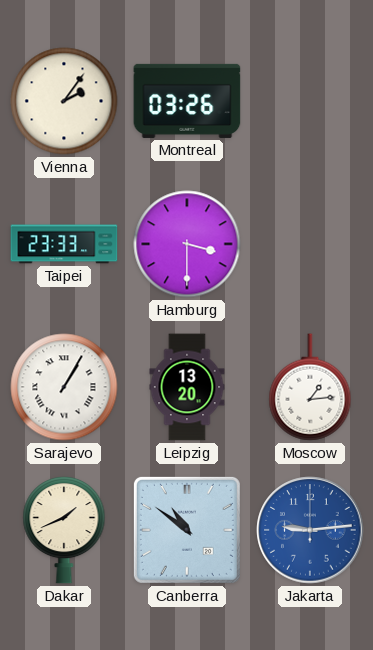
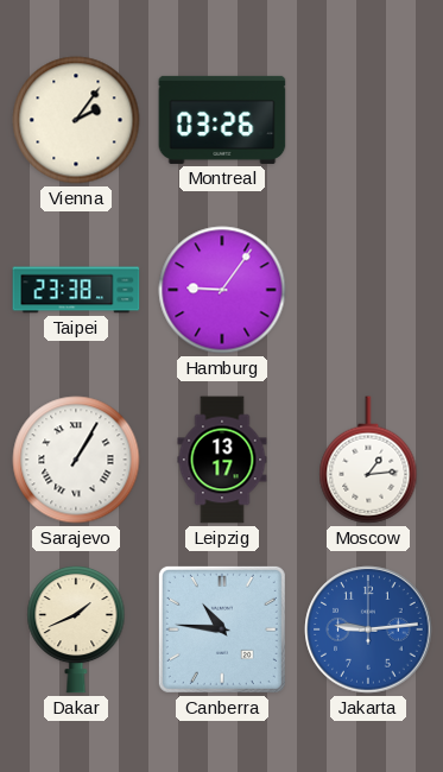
Taipei: 23:33 -> 23:38 (76, 290)
Hamburg: 3:30 -> 9:06 (222, 290)
Leipzig: 13:20 -> 13:17 (222, 460)
Canberra: 10:51 -> 10:46 (222, 629)
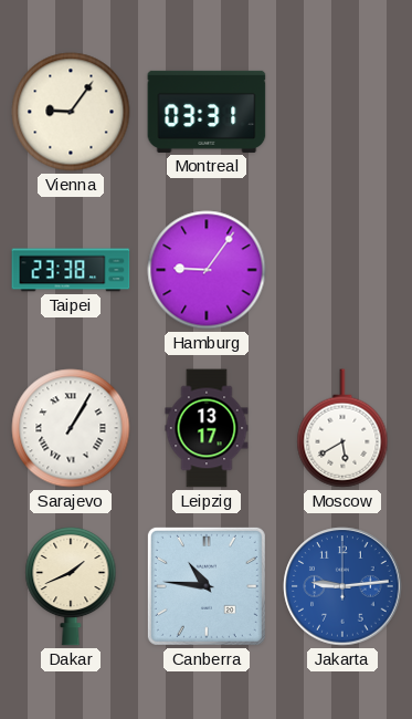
Vienna: 2:06 -> 9:06 (71, 112)
Montreal: 03:26 -> 03:31 (207, 112)
Moscow: 1:14 -> 5:40 (342, 428)
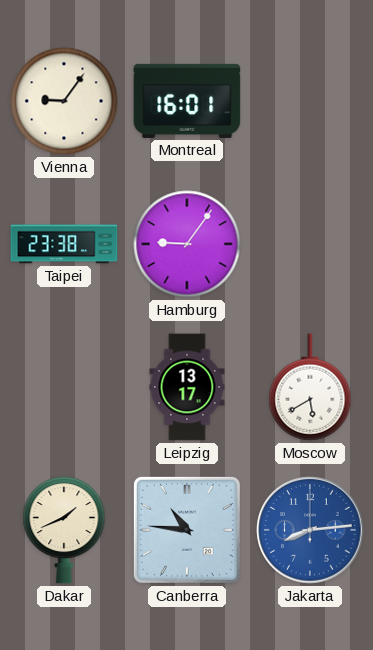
Montreal: 03:31 -> 16:01 (187, 101)
Sarajevo: 1:05 -> none (71, 428)
Jakarta: 9:14 -> 8:14 (310, 530)
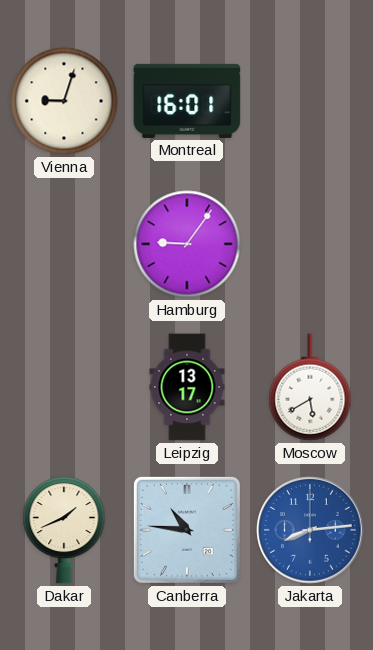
Vienna: 9:06 -> 9:03 (64, 101)
Taipei: 23:38 -> none (64, 244)
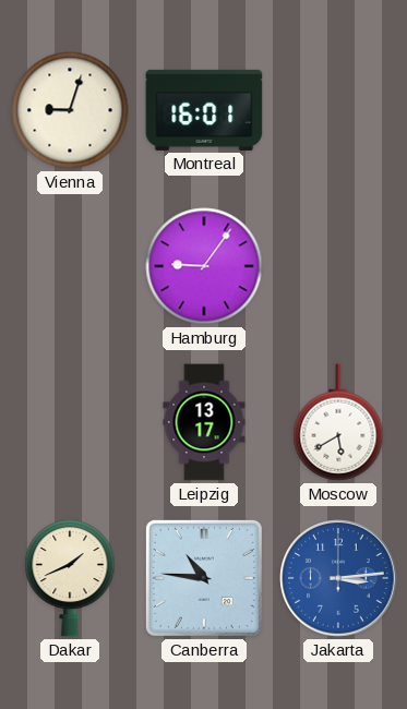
Jakarta: 8:14 -> 3:14 (338, 578)
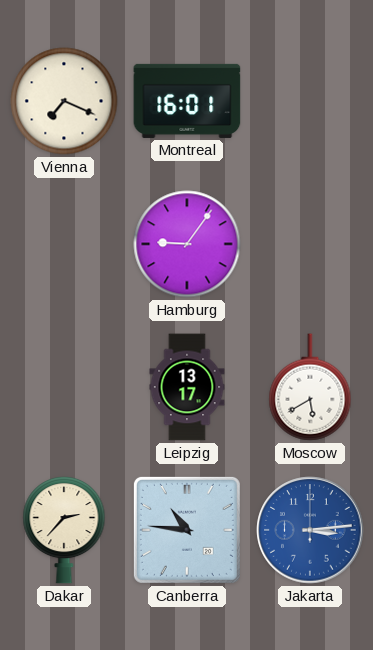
Vienna: 9:03 -> 7:19 (64, 101)
Dakar: 1:41 -> 2:37 (64, 530)
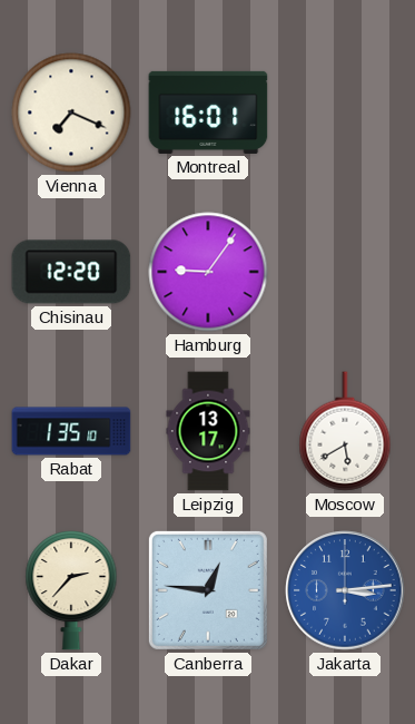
Chisinau: none -> 12:20 (71, 272)
Rabat: none -> 1:35 (71, 431)
Canberra: 10:46 -> 12:46 (208, 590)
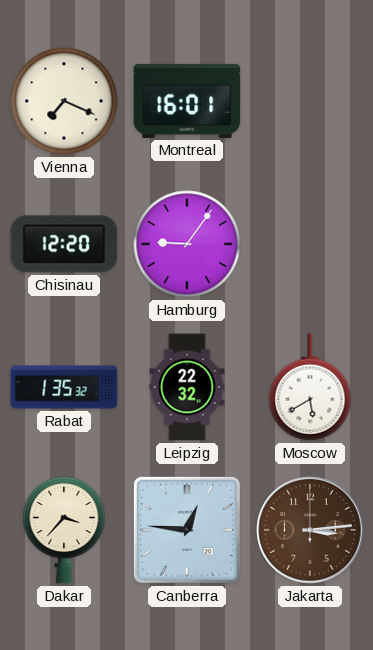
Rabat: 1:35:10 -> 1:35:32 (64, 387)
Leipzig: 13:17 -> 22:32 (187, 387)
Dakar: 2:37 -> 3:37 (64, 530)
Jakarta dial: blue -> brown (310, 530)
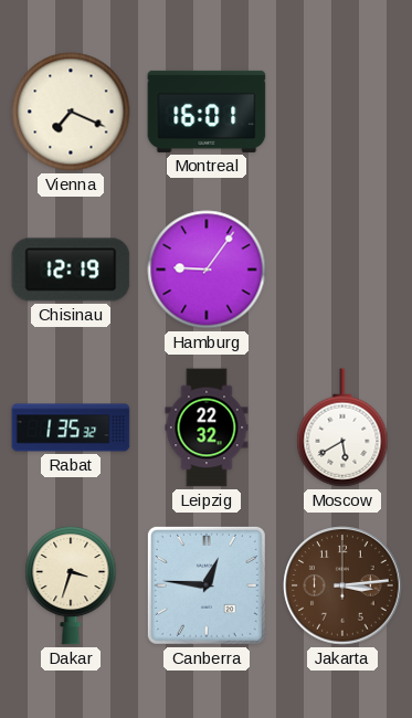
Chisinau: 12:20 -> 12:19 (71, 270)
Dakar: 3:37 -> 3:33 (71, 585)
